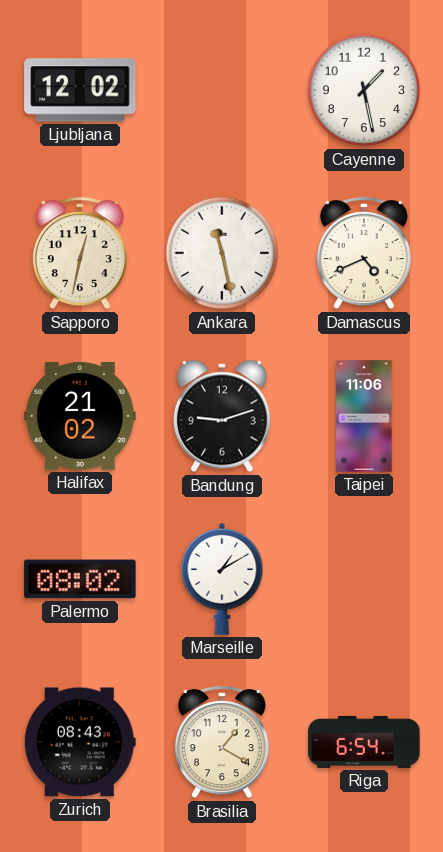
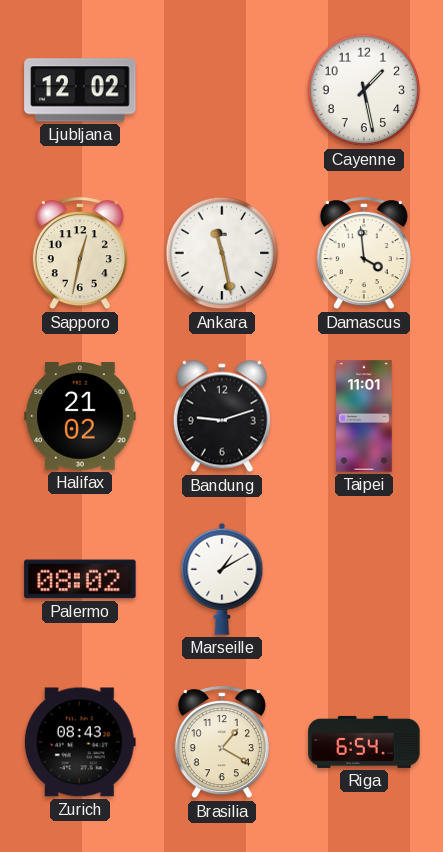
Damascus: 4:41 -> 3:59 (364, 254)
Taipei: 11:06 -> 11:01 (364, 416)
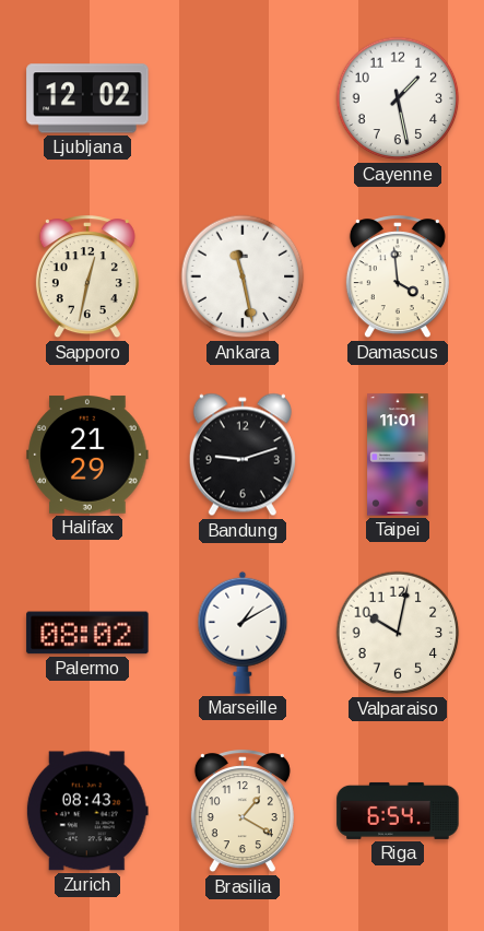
Halifax: 21:02 -> 21:29 (87, 455)
Valparaiso: none -> 10:02 (398, 633)
